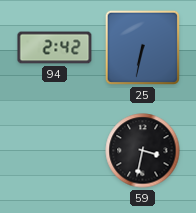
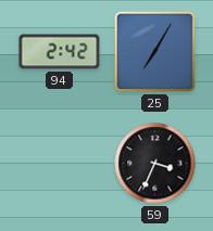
25: 6:32 -> 7:05 (154, 51)
59: 3:32 -> 3:34 (155, 164)
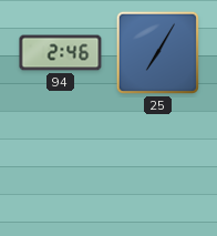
94: 2:42 -> 2:46 (61, 53)
59: 3:34 -> none (155, 164)
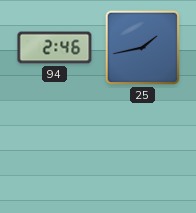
25: 7:05 -> 1:43 (142, 47)
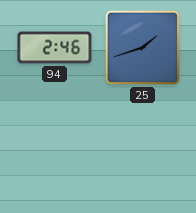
25: 1:43 -> 1:42 (142, 47)
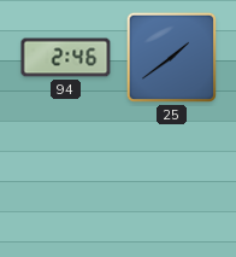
25: 1:42 -> 1:39 (171, 57)
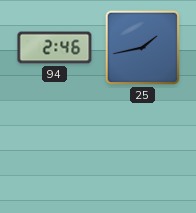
25: 1:39 -> 1:43 (142, 47)
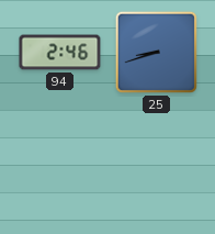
25: 1:43 -> 8:42 (156, 52)
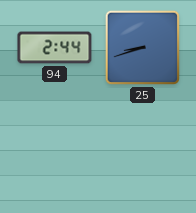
94: 2:46 -> 2:44 (55, 48)
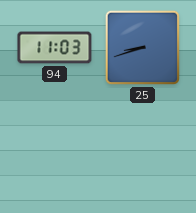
94: 2:44 -> 11:03 (55, 48)
